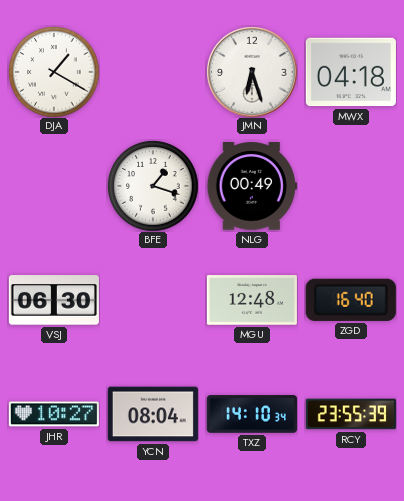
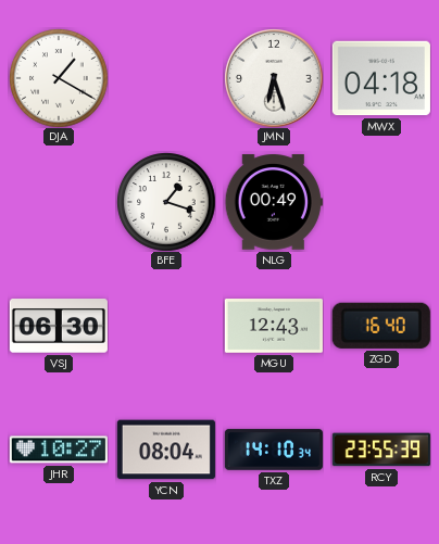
MGU: 12:48 -> 12:43 (274, 326)
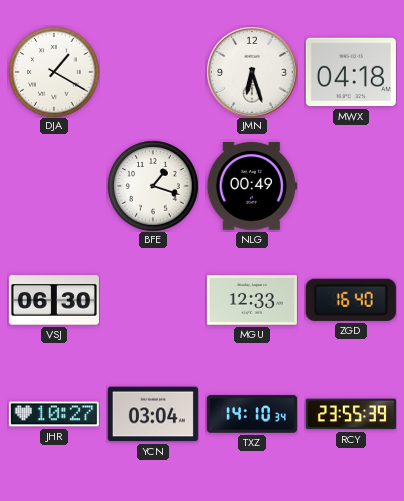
MGU: 12:43 -> 12:33 (252, 300)
YCN: 08:04 -> 03:04 (153, 414)
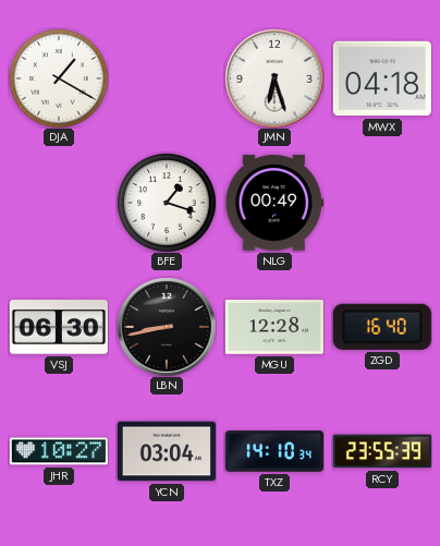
LBN: none -> 8:43 (167, 327)
MGU: 12:33 -> 12:28 (274, 327)
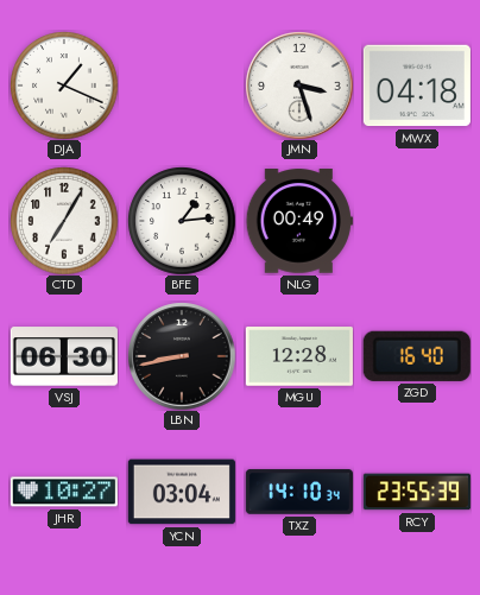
DJA: 1:20 -> 1:19 (64, 86)
JMN: 6:27 -> 3:27 (299, 86)
CTD: none -> 7:05 (64, 221)
BFE: 1:18 -> 1:14 (182, 221)
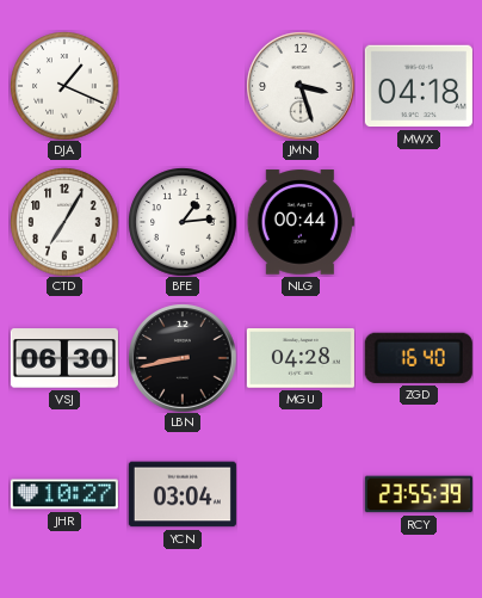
NLG: 00:49 -> 00:44 (301, 222)
MGU: 12:28 -> 04:28 (301, 358)
TXZ: 14:10 -> none (299, 492)
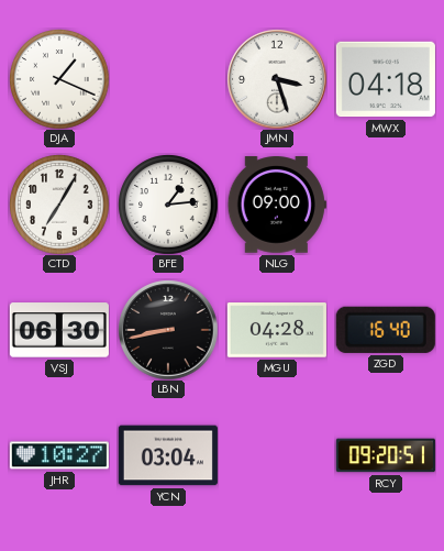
NLG: 00:44 -> 09:00 (277, 205)
RCY: 23:55 -> 09:20 (386, 455)
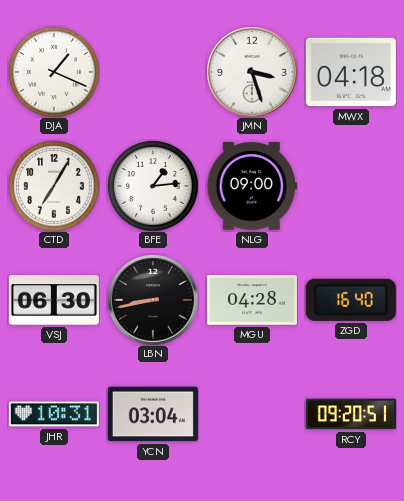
JHR: 10:27 -> 10:31 (54, 414)
